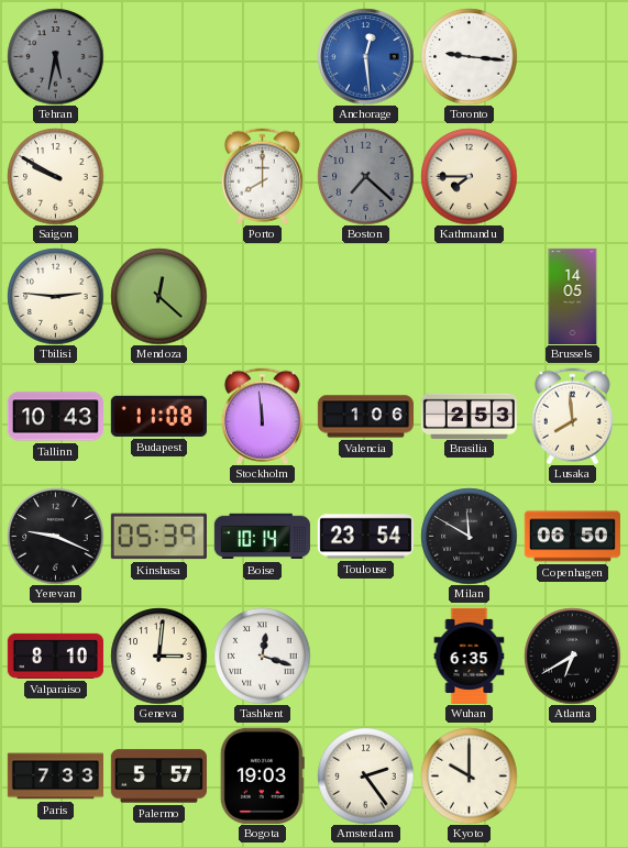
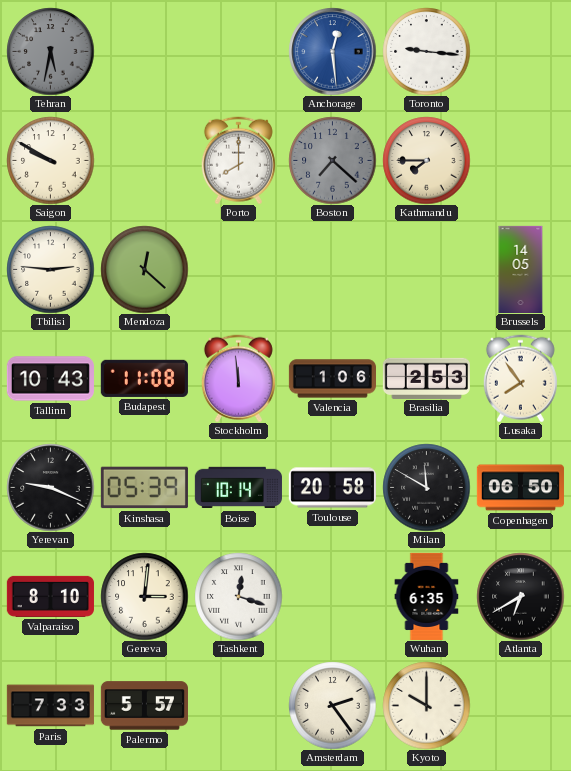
Lusaka: 7:59 -> 7:54 (520, 378)
Toulouse: 23:54 -> 20:58 (332, 488)
Bogota: 19:03 -> none (262, 775)
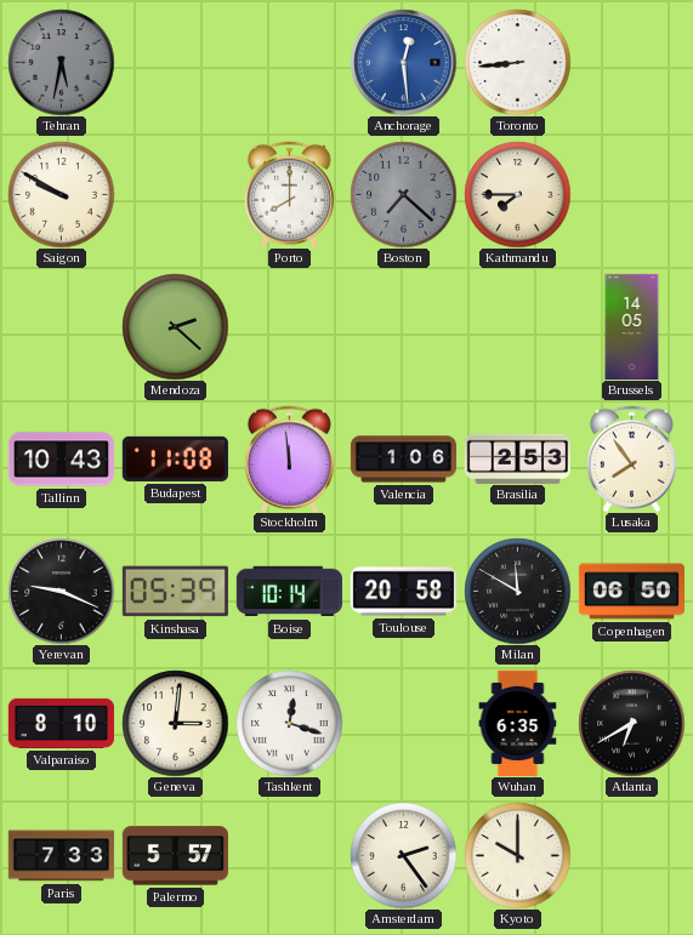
Toronto: 9:16 -> 8:44 (517, 62)
Tbilisi: 2:46 -> none (50, 269)
Mendoza: 12:22 -> 2:22 (175, 326)
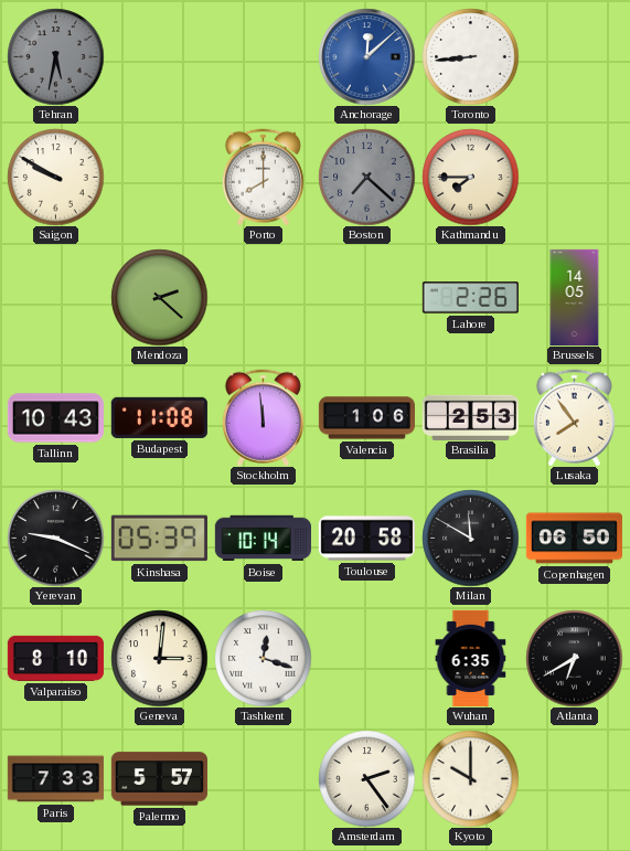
Anchorage: 12:29 -> 12:08 (366, 56)
Lahore: none -> 2:26 (470, 298)
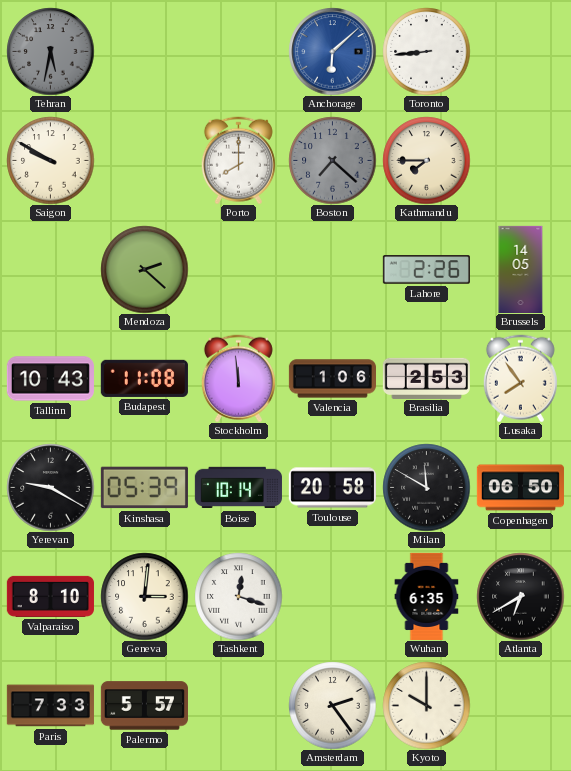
Anchorage: 12:08 -> 6:08 (332, 51)
Yerevan: 9:19 -> 9:20 (50, 487)
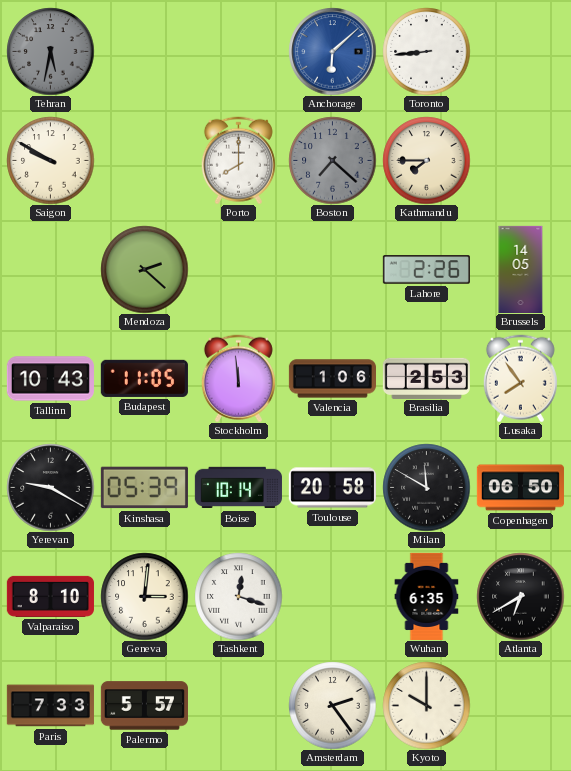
Budapest: 11:08 -> 11:05 (144, 378)
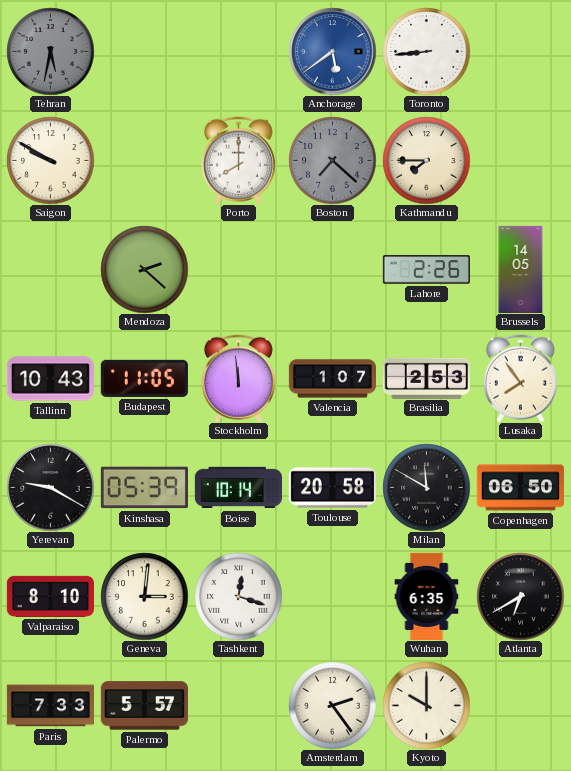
Anchorage: 6:08 -> 5:39 (332, 51)
Valencia: 1:06 -> 1:07 (332, 379)
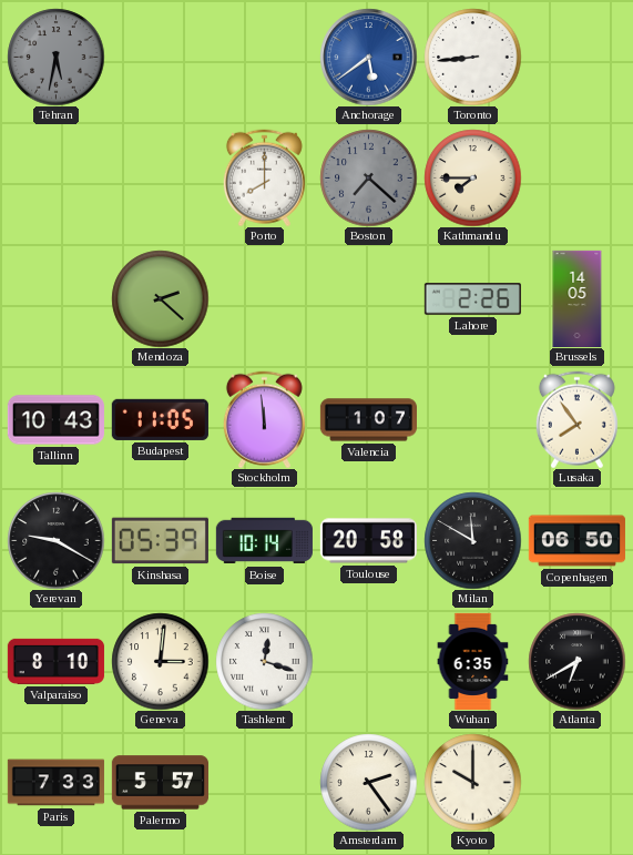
Saigon: 9:50 -> none (50, 160)
Brasilia: 2:53 -> none (426, 378)
